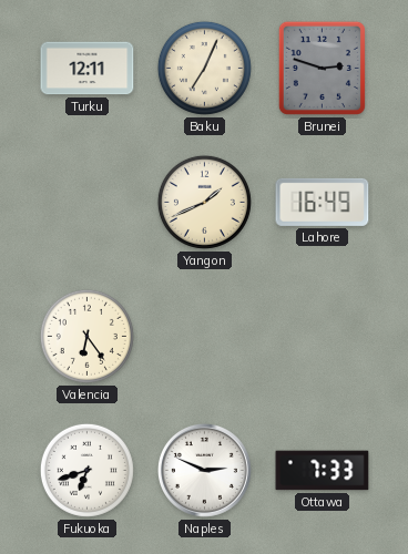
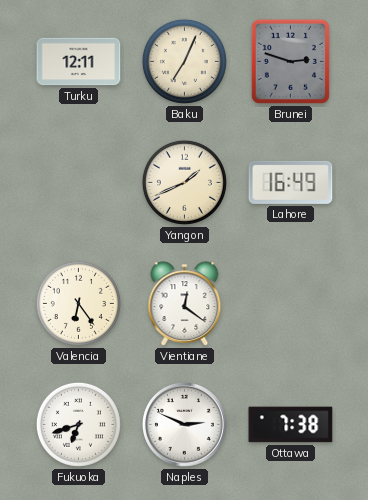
Vientiane: none -> 12:21 (185, 304)
Ottawa: 7:33 -> 7:38 (291, 425)
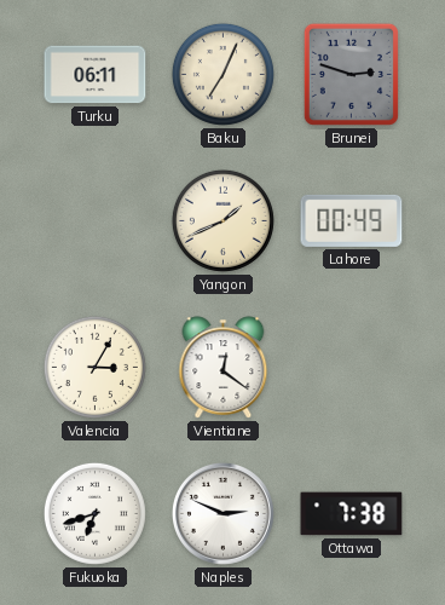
Turku: 12:11 -> 06:11 (96, 75)
Lahore: 16:49 -> 00:49 (352, 220)
Valencia: 6:24 -> 3:05 (94, 367)
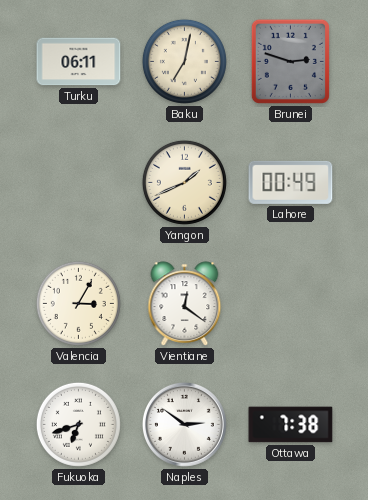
Baku: 7:04 -> 7:02 (184, 61)
Naples: 2:49 -> 2:51 (184, 424)
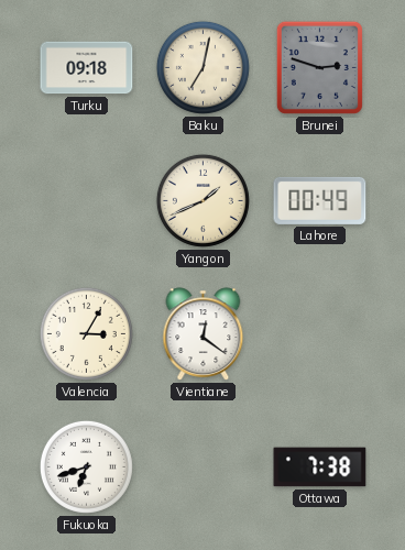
Turku: 06:11 -> 09:18 (87, 68)
Naples: 2:51 -> none (184, 424)
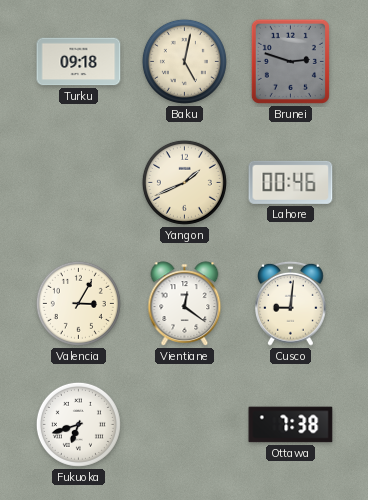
Baku: 7:02 -> 5:02 (184, 61)
Lahore: 00:49 -> 00:46 (291, 182)
Cusco: none -> 9:01 (291, 303)
